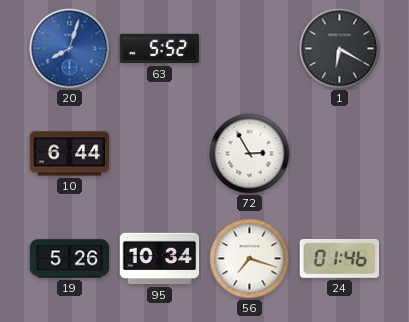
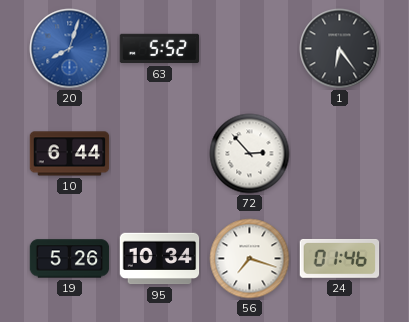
1: 6:20 -> 6:24 (340, 49)
72: 2:55 -> 2:53 (250, 154)
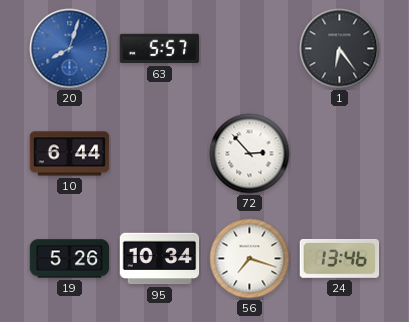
63: 5:52 -> 5:57 (160, 49)
24: 01:46 -> 13:46 (340, 258)
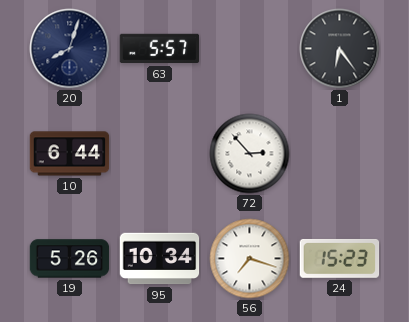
20 dial: blue -> navy (70, 49)
24: 13:46 -> 15:23 (340, 258)
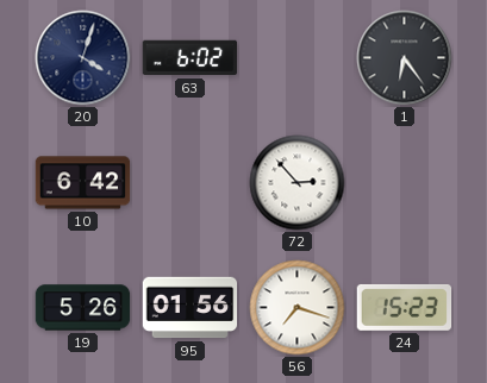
20: 8:03 -> 4:03 (83, 58)
63: 5:57 -> 6:02 (191, 58)
10: 6:44 -> 6:42 (83, 183)
95: 10:34 -> 01:56 (191, 308)
